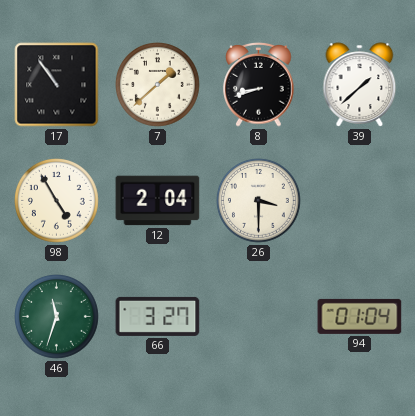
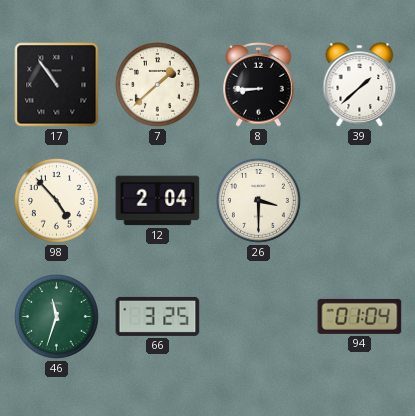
8: 8:42 -> 8:45 (259, 85)
98: 4:55 -> 4:53 (57, 201)
66: 3:27 -> 3:25 (158, 316)
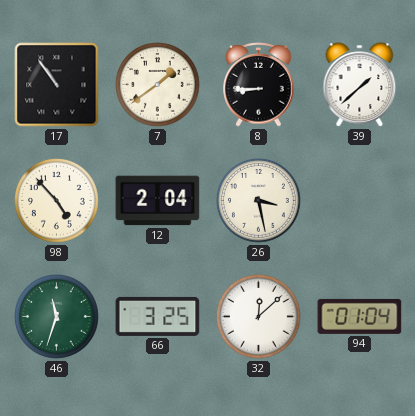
7: 1:38 -> 1:39 (158, 85)
26: 3:30 -> 3:28 (259, 201)
32: none -> 12:08 (259, 317)
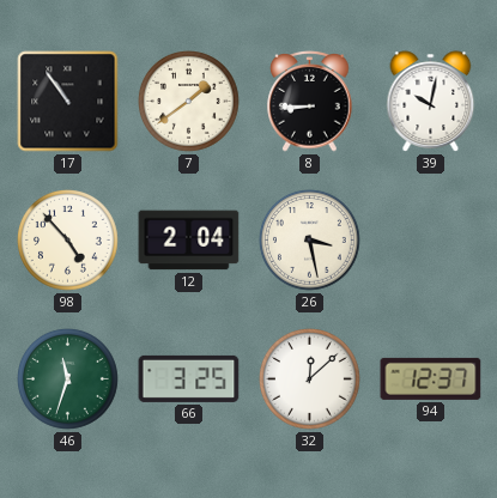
39: 1:38 -> 10:02 (431, 102)
94: 01:04 -> 12:37 (431, 378)
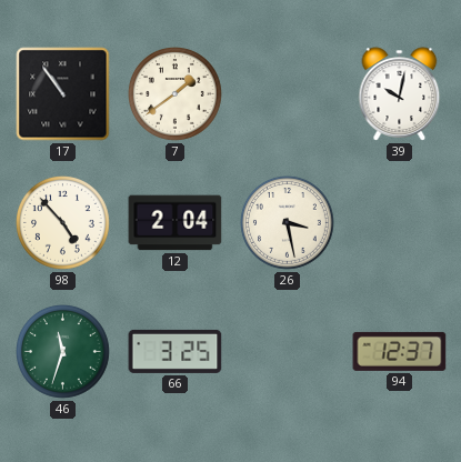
8: 8:45 -> none (310, 102)
32: 12:08 -> none (310, 379)
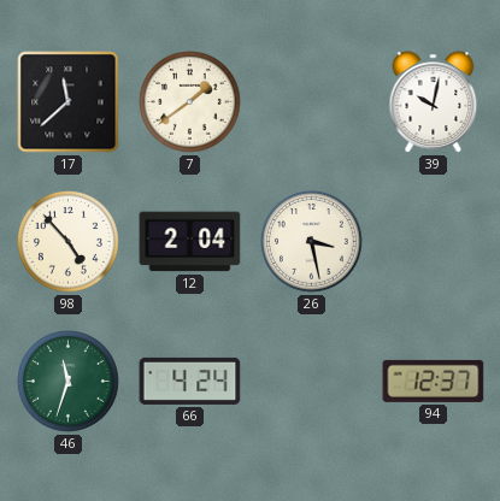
17: 10:54 -> 11:38 (69, 102)
66: 3:25 -> 4:24 (190, 381)
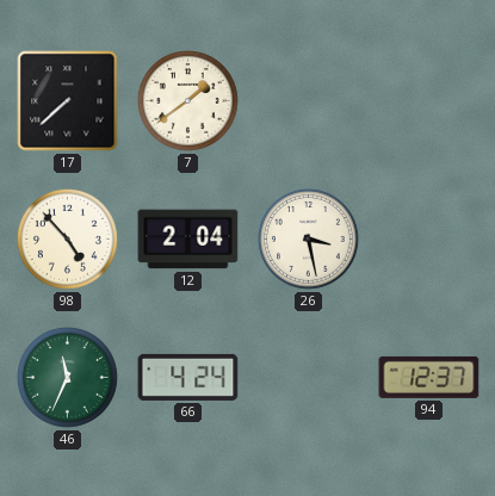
17: 11:38 -> 7:38 (68, 101)
39: 10:02 -> none (434, 102)
46: 11:33 -> 11:34 (68, 378)
